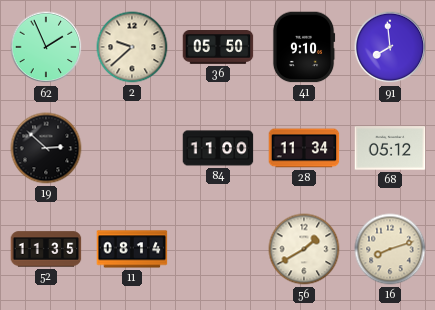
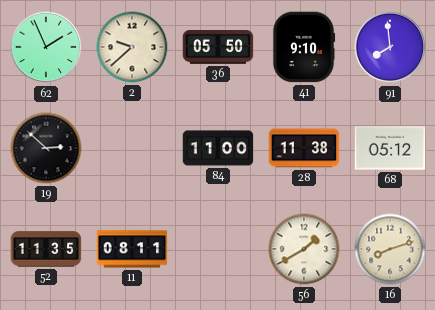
28: 11:34 -> 11:38 (304, 148)
11: 08:14 -> 08:11 (132, 249)
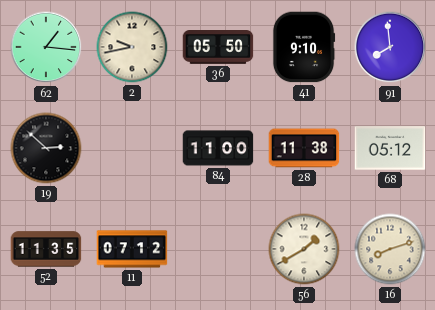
62: 1:56 -> 1:16 (46, 47)
2: 9:38 -> 9:43 (132, 47)
11: 08:11 -> 07:12 (132, 249)
